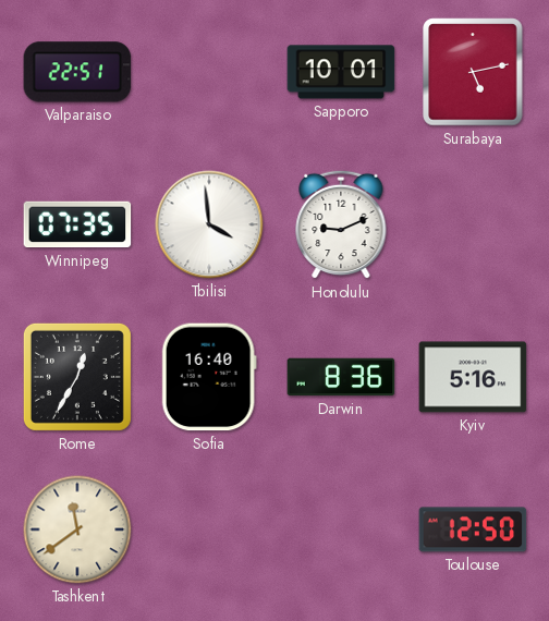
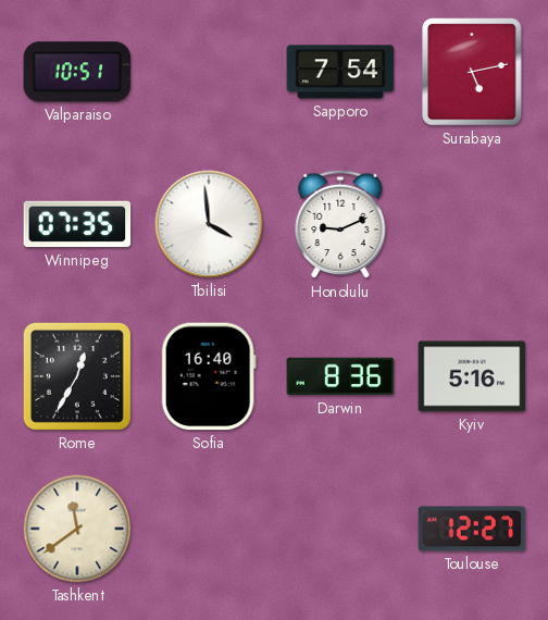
Valparaiso: 22:51 -> 10:51 (77, 72)
Sapporo: 10:01 -> 7:54 (340, 72)
Toulouse: 12:50 -> 12:27 (472, 529)
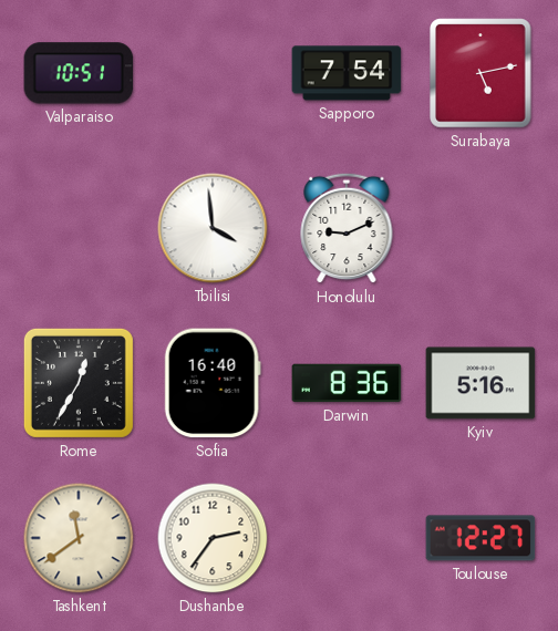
Winnipeg: 07:35 -> none (77, 224)
Dushanbe: none -> 2:36 (213, 538)
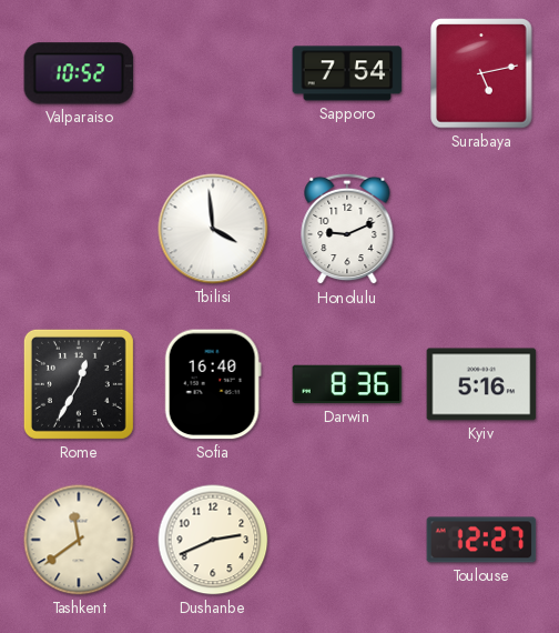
Valparaiso: 10:51 -> 10:52 (79, 73)
Dushanbe: 2:36 -> 2:41 (213, 540)
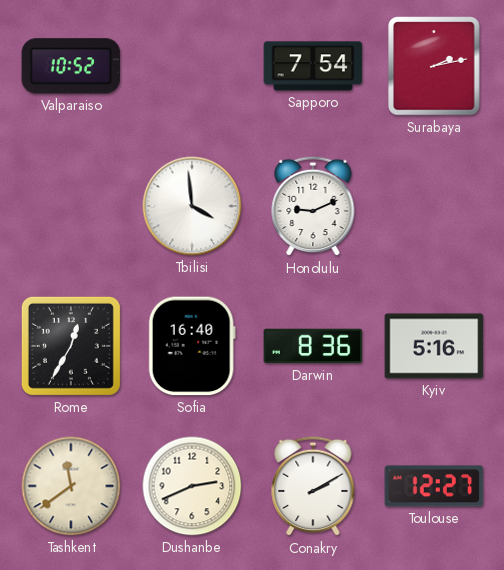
Surabaya: 5:13 -> 2:13 (434, 66)
Conakry: none -> 2:10 (313, 486)
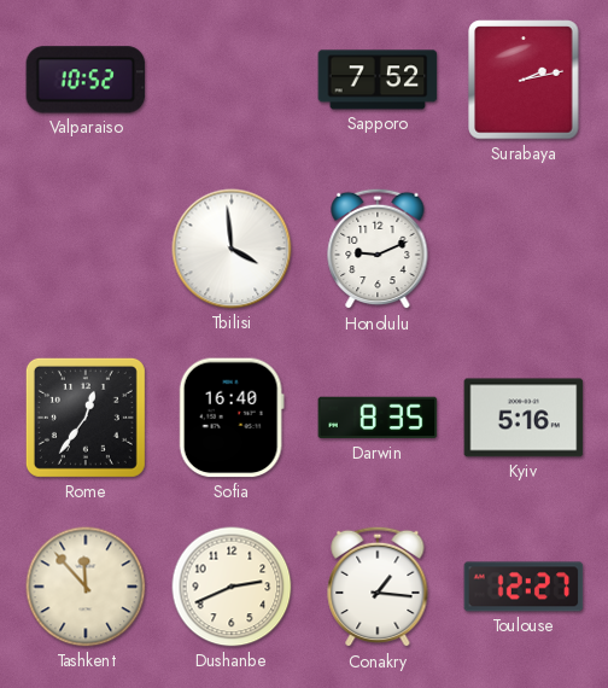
Sapporo: 7:54 -> 7:52 (378, 80)
Rome: 12:35 -> 12:36 (86, 418)
Darwin: 8:36 -> 8:35 (378, 418)
Tashkent: 11:39 -> 11:53 (86, 587)
Conakry: 2:10 -> 1:16 (378, 587)
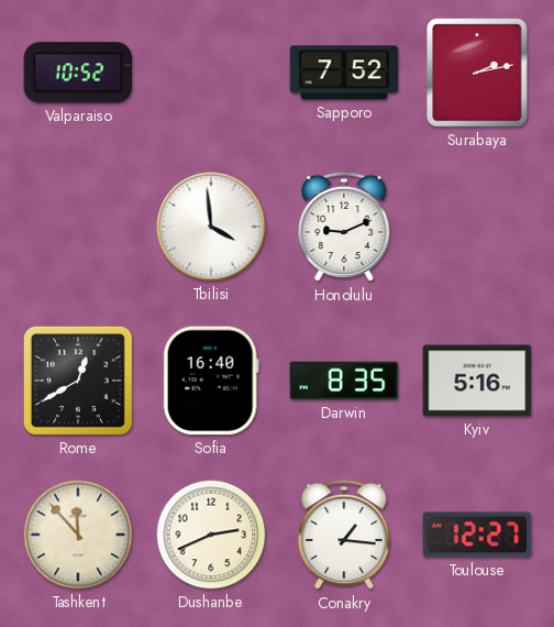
Rome: 12:36 -> 12:40 (78, 381)
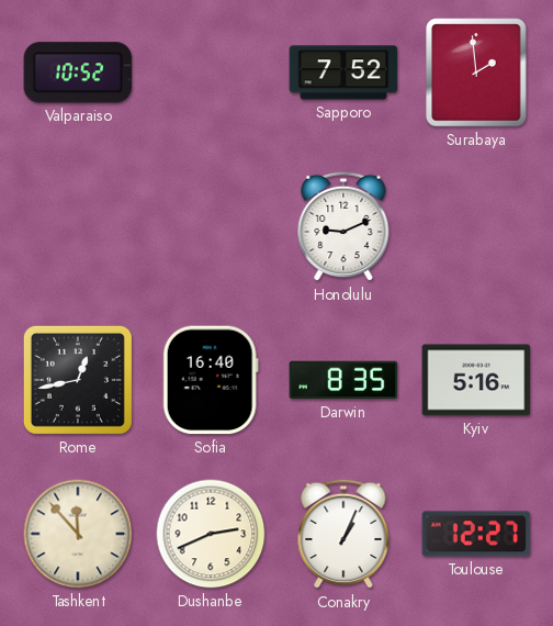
Surabaya: 2:13 -> 1:59 (476, 72)
Tbilisi: 3:59 -> none (211, 227)
Rome: 12:40 -> 12:43 (78, 380)
Conakry: 1:16 -> 1:04 (343, 534)
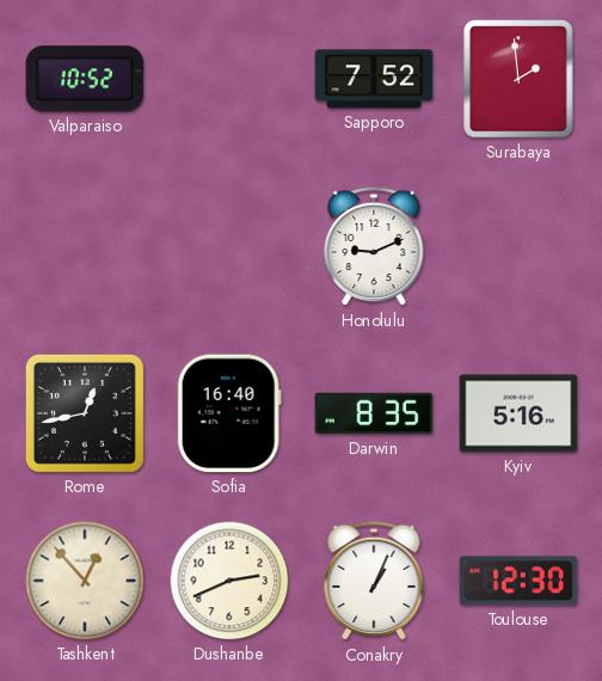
Tashkent: 11:53 -> 12:53 (85, 581)
Toulouse: 12:27 -> 12:30 (518, 581)
